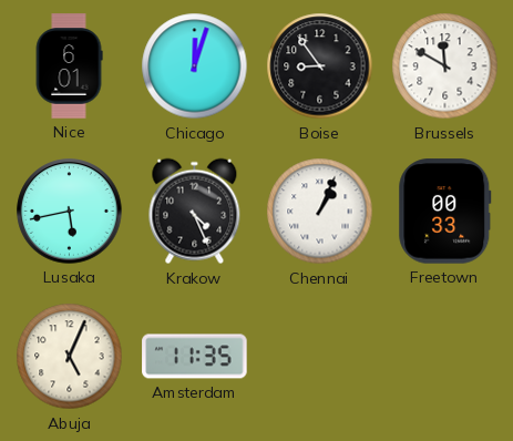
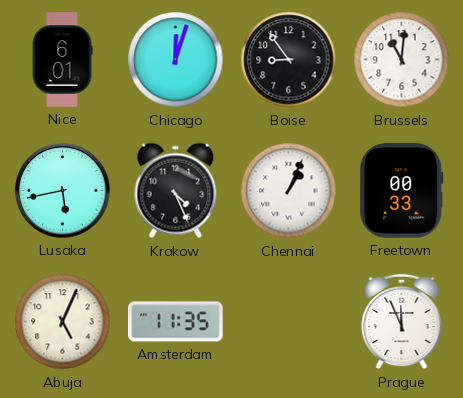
Brussels: 11:50 -> 11:01 (402, 60)
Prague: none -> 11:56 (402, 322)
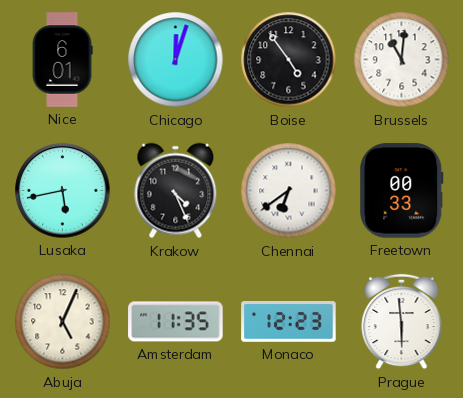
Boise: 8:54 -> 4:54 (289, 60)
Chennai: 1:04 -> 6:39 (289, 191)
Monaco: none -> 12:23 (289, 322)
Prague: 11:56 -> 5:59 (402, 322)
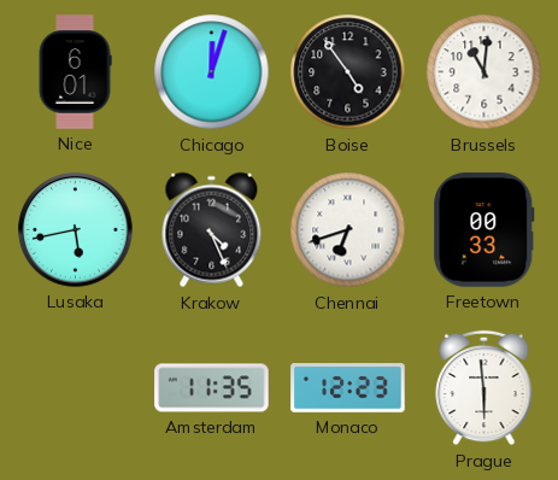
Chennai: 6:39 -> 6:42 (348, 230)
Abuja: 5:04 -> none (63, 322)
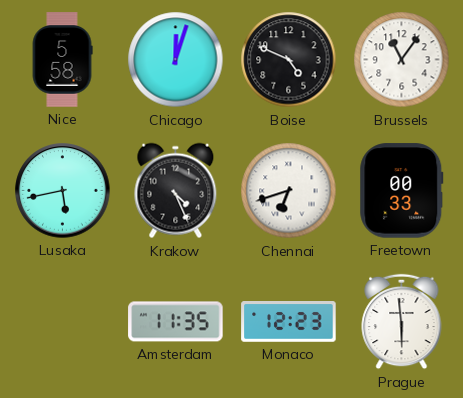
Nice: 6:01 -> 5:58 (62, 60)
Boise: 4:54 -> 4:49 (289, 60)
Brussels: 11:01 -> 11:06 (402, 60)
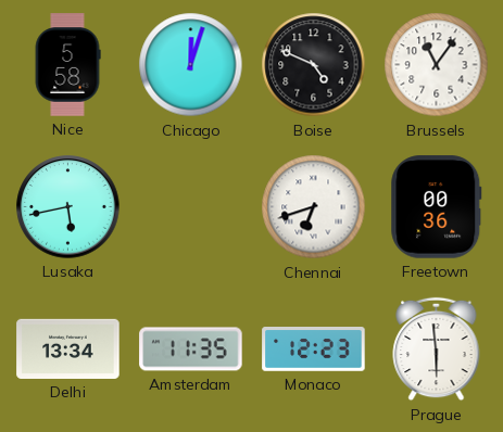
Krakow: 4:26 -> none (176, 191)
Freetown: 00:33 -> 00:36 (437, 207)
Delhi: none -> 13:34 (68, 348)
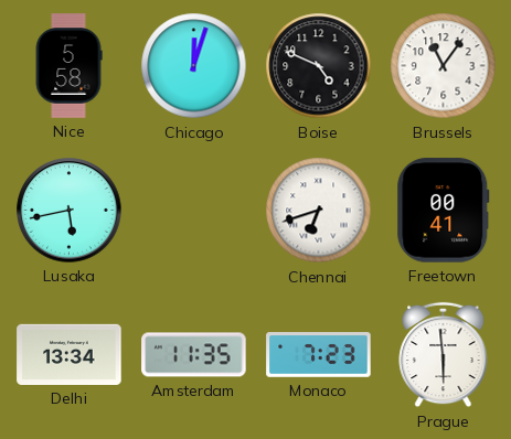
Freetown: 00:36 -> 00:41 (444, 211)
Monaco: 12:23 -> 7:23 (319, 355)
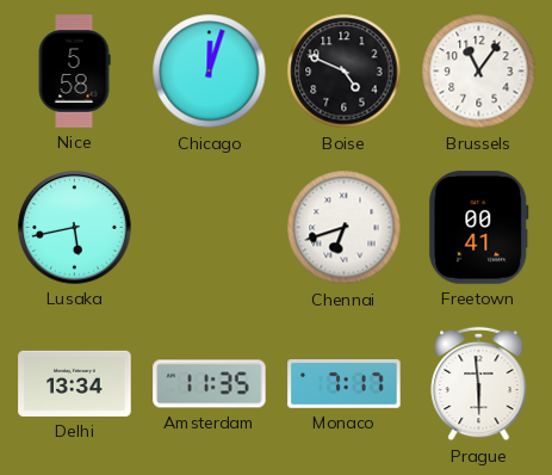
Monaco: 7:23 -> 7:17 (345, 384)
